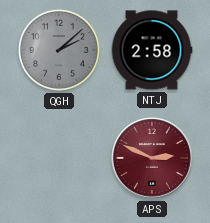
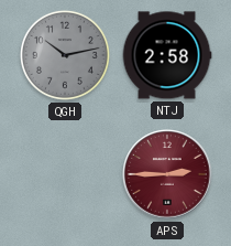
QGH: 2:08 -> 10:13 (65, 55)
APS: 2:49 -> 2:45 (167, 174)
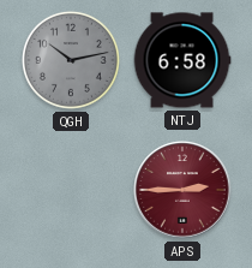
NTJ: 2:58 -> 6:58 (182, 60)
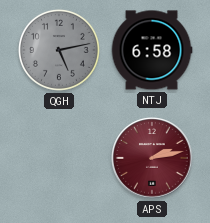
QGH: 10:13 -> 5:13 (59, 50)
APS: 2:45 -> 2:13 (152, 158)
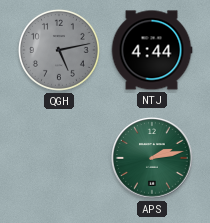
NTJ: 6:58 -> 4:44 (152, 50)
APS dial: burgundy -> green (152, 158)
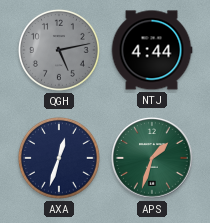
AXA: none -> 12:33 (59, 158)
APS: 2:13 -> 1:33 (152, 158)
